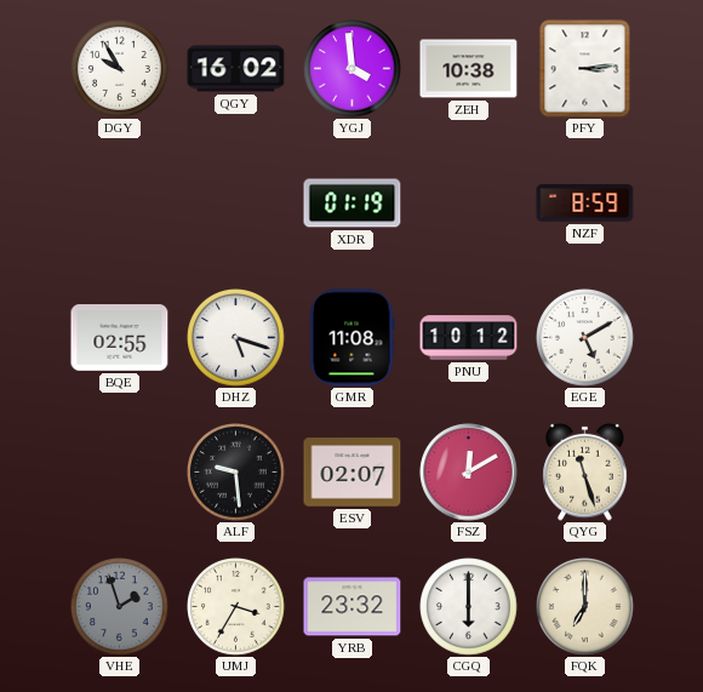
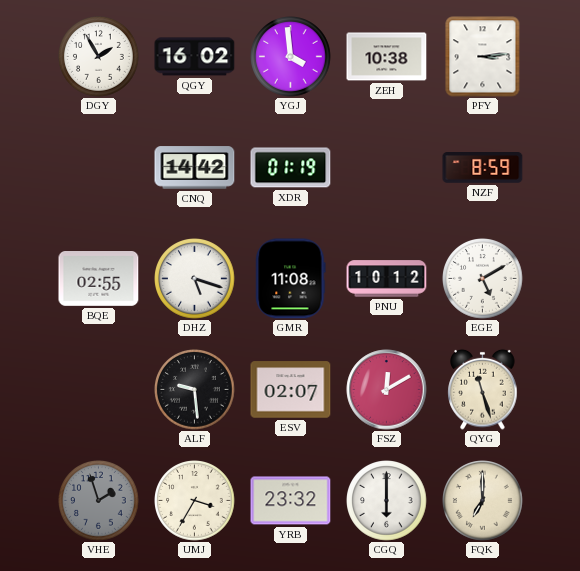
DGY: 9:55 -> 1:55 (99, 57)
CNQ: none -> 14:42 (195, 168)
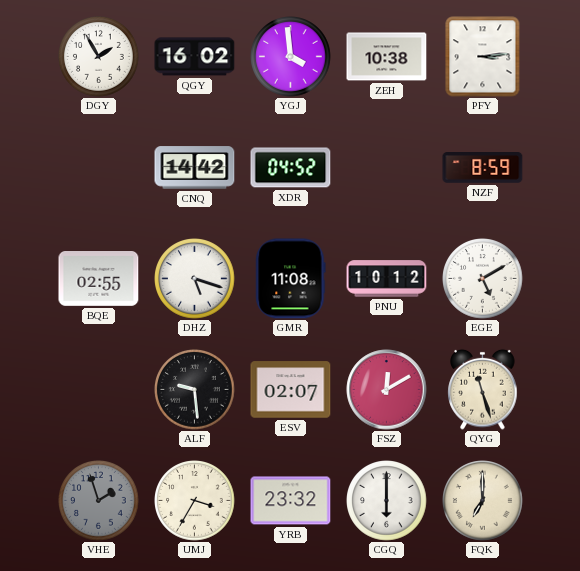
XDR: 01:19 -> 04:52 (291, 168)
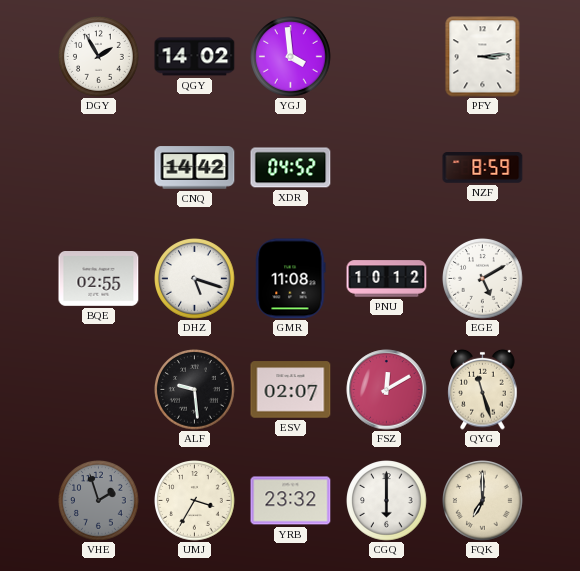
QGY: 16:02 -> 14:02 (195, 57)
ZEH: 10:38 -> none (387, 57)
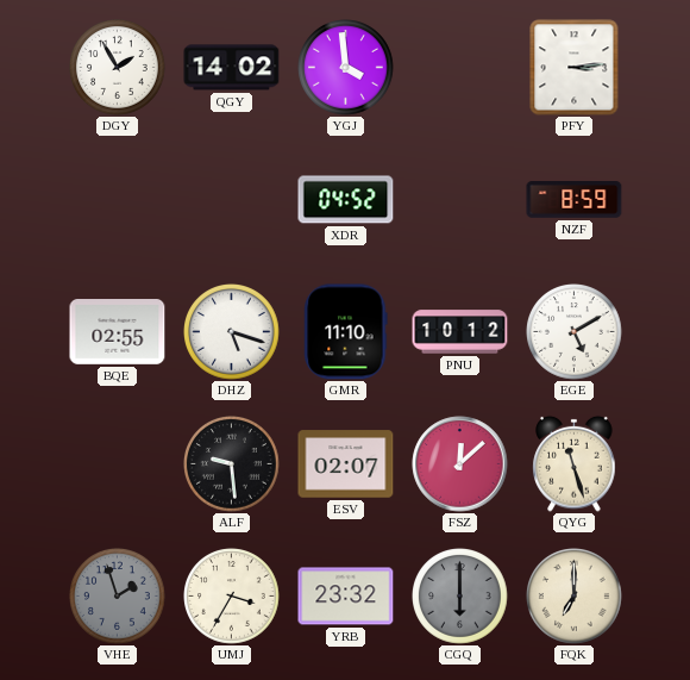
CNQ: 14:42 -> none (195, 168)
GMR: 11:08 -> 11:10 (346, 332)
FSZ: 12:10 -> 12:08 (460, 464)
CGQ dial: white -> grey (460, 597)
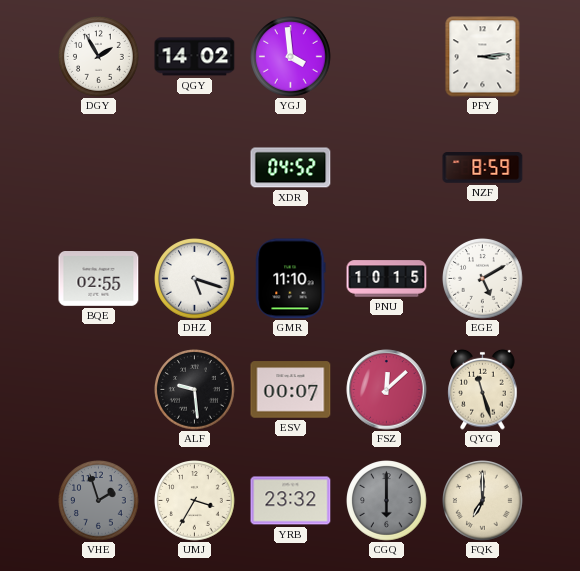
PNU: 10:12 -> 10:15 (387, 279)
ESV: 02:07 -> 00:07 (291, 390)
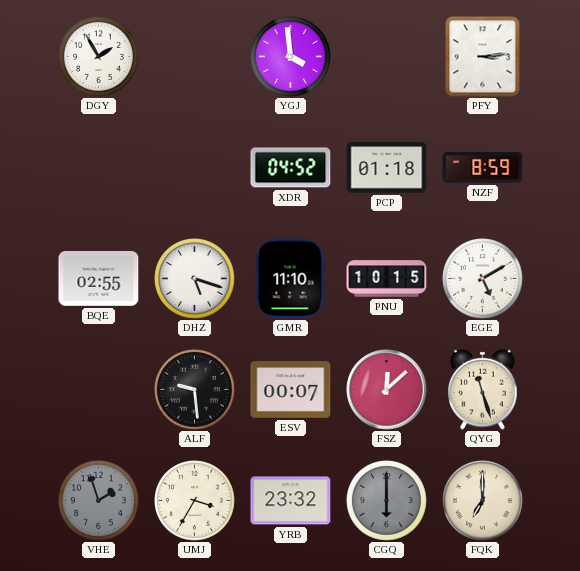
QGY: 14:02 -> none (195, 57)
PCP: none -> 01:18 (387, 168)
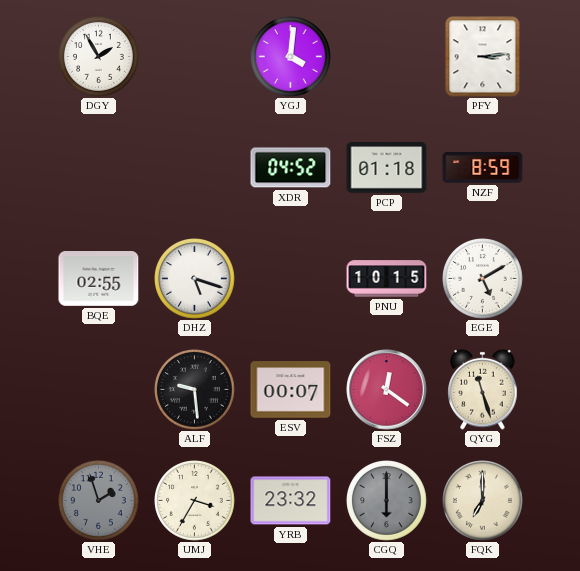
YGJ: 3:59 -> 4:01 (291, 57)
GMR: 11:10 -> none (291, 279)
FSZ: 12:08 -> 12:21 (387, 390)
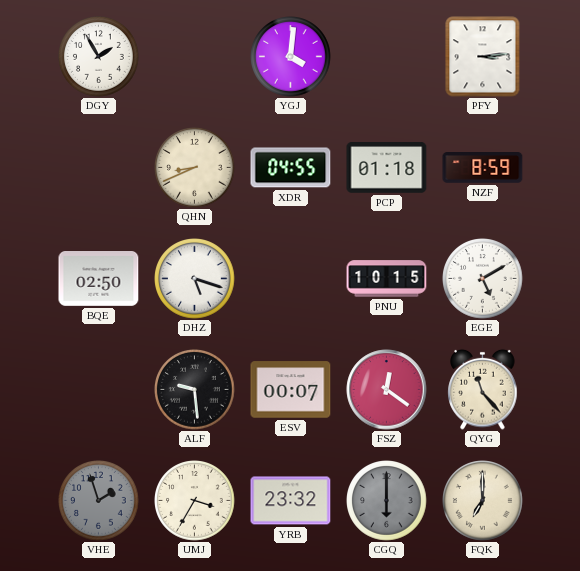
QHN: none -> 8:41 (195, 168)
XDR: 04:52 -> 04:55 (291, 168)
BQE: 02:55 -> 02:50 (99, 279)
QYG: 11:27 -> 11:23 (483, 389)
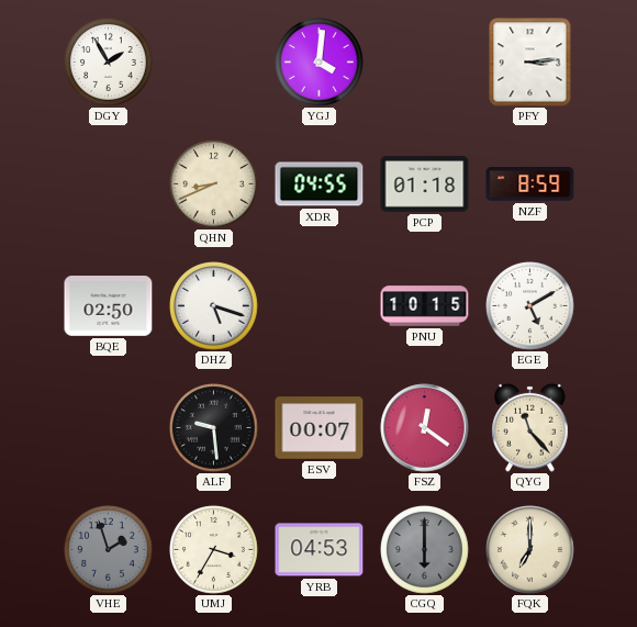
YRB: 23:32 -> 04:53 (320, 550)
